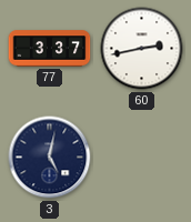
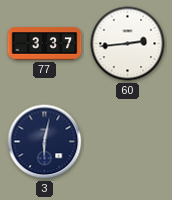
60: 2:43 -> 2:44 (128, 44)
3: 5:02 -> 6:02 (45, 142)
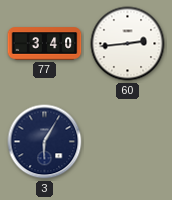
77: 3:37 -> 3:40 (45, 44)
3: 6:02 -> 6:05 (45, 142)
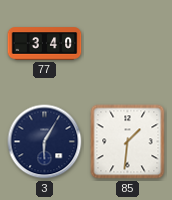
60: 2:44 -> none (128, 44)
85: none -> 1:31 (128, 142)
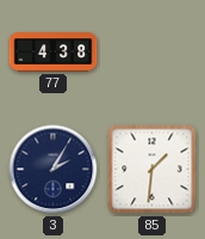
77: 3:40 -> 4:38 (54, 53)
3: 6:05 -> 2:05 (54, 170)
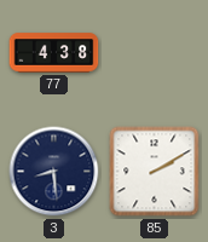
3: 2:05 -> 8:29 (54, 172)
85: 1:31 -> 2:10 (155, 172)
